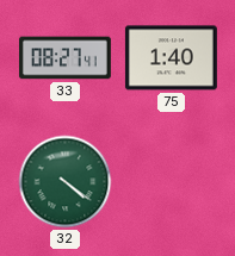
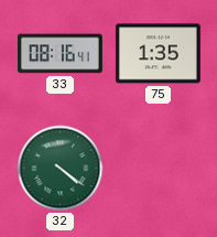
33: 08:27 -> 08:16 (59, 54)
75: 1:40 -> 1:35 (158, 54)
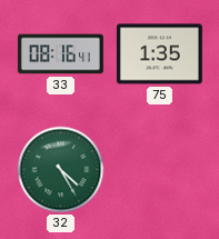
32: 4:21 -> 4:25 (61, 170)
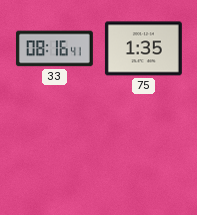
32: 4:25 -> none (61, 170)
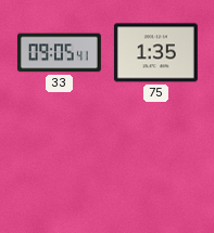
33: 08:16 -> 09:05 (59, 53)
